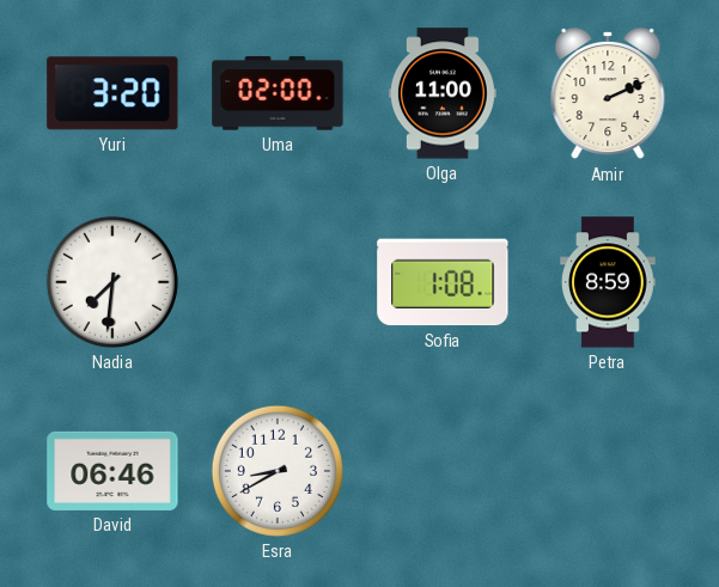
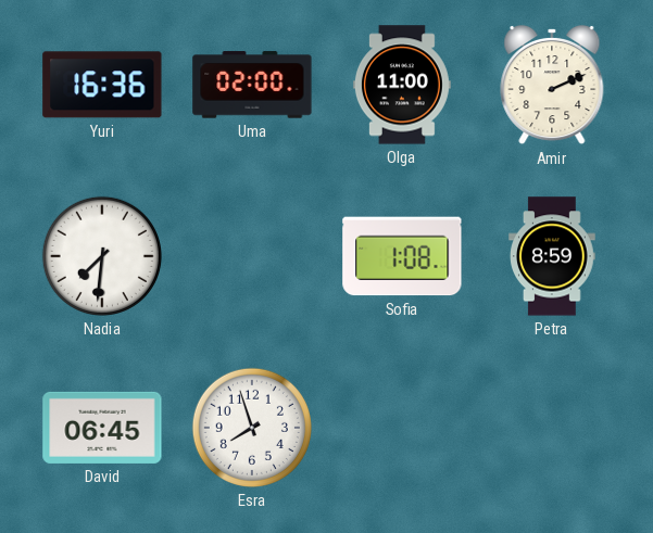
Yuri: 3:20 -> 16:36 (102, 85)
David: 06:46 -> 06:45 (102, 428)
Esra: 8:40 -> 7:57 (252, 428)
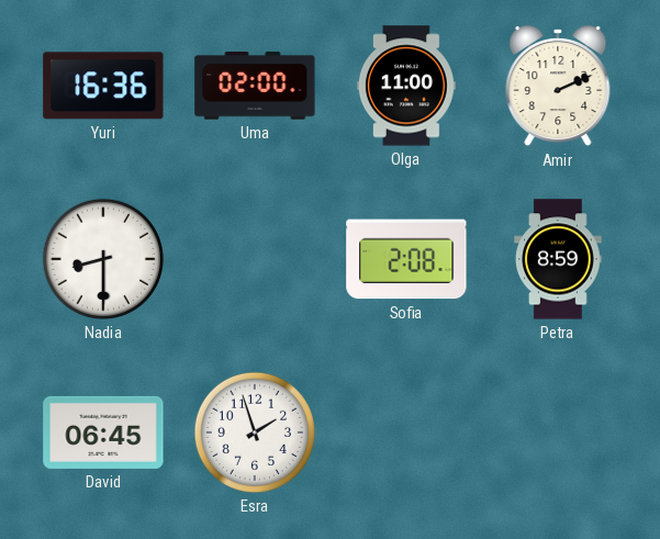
Nadia: 7:31 -> 8:30 (103, 259)
Sofia: 1:08 -> 2:08 (406, 259)
Esra: 7:57 -> 1:57 (255, 433)
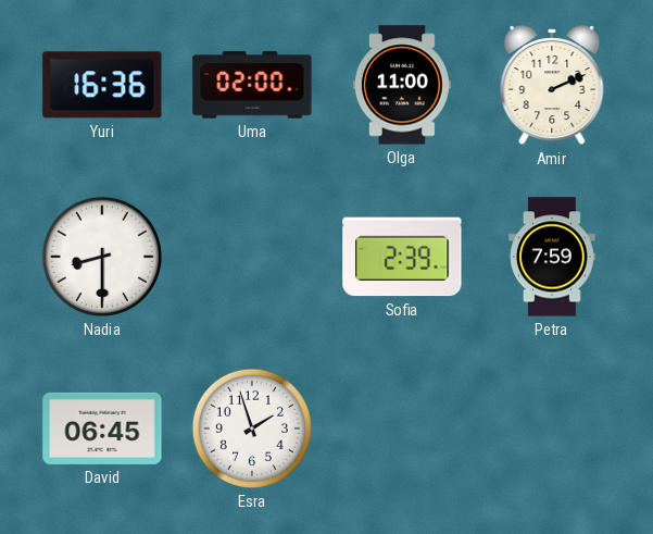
Sofia: 2:08 -> 2:39 (402, 257)
Petra: 8:59 -> 7:59 (552, 257)
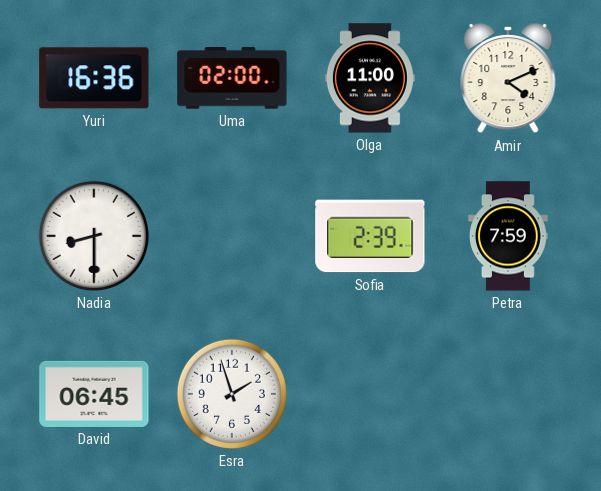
Amir: 2:11 -> 4:11 (508, 78)
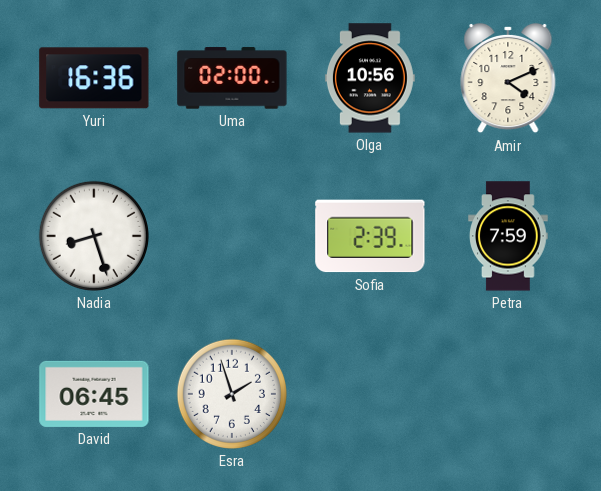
Olga: 11:00 -> 10:56 (370, 78)
Nadia: 8:30 -> 8:27 (94, 236)
